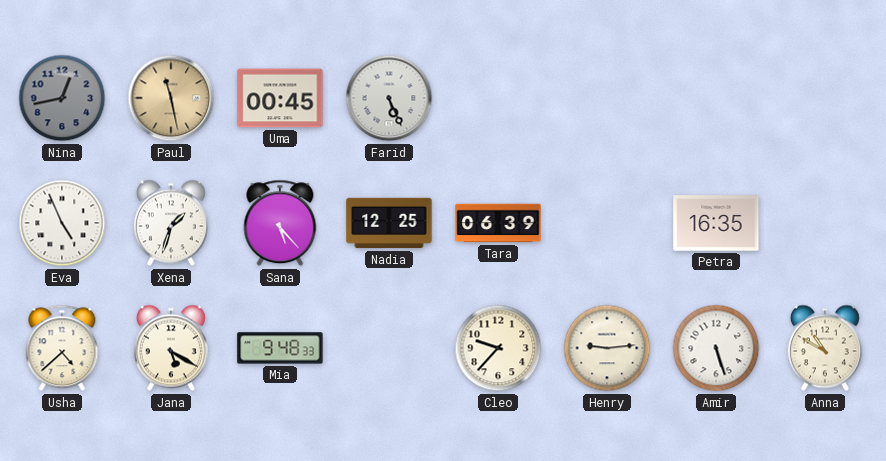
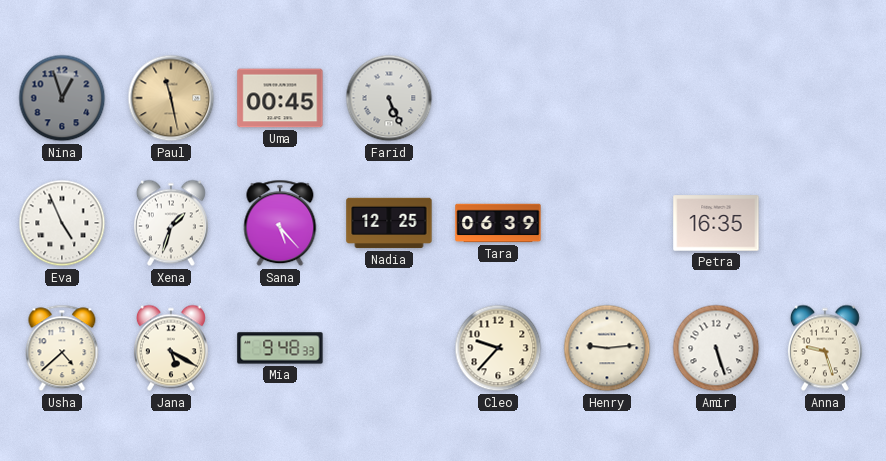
Nina: 12:43 -> 12:57 (62, 98)
Anna: 10:50 -> 9:27 (825, 348)
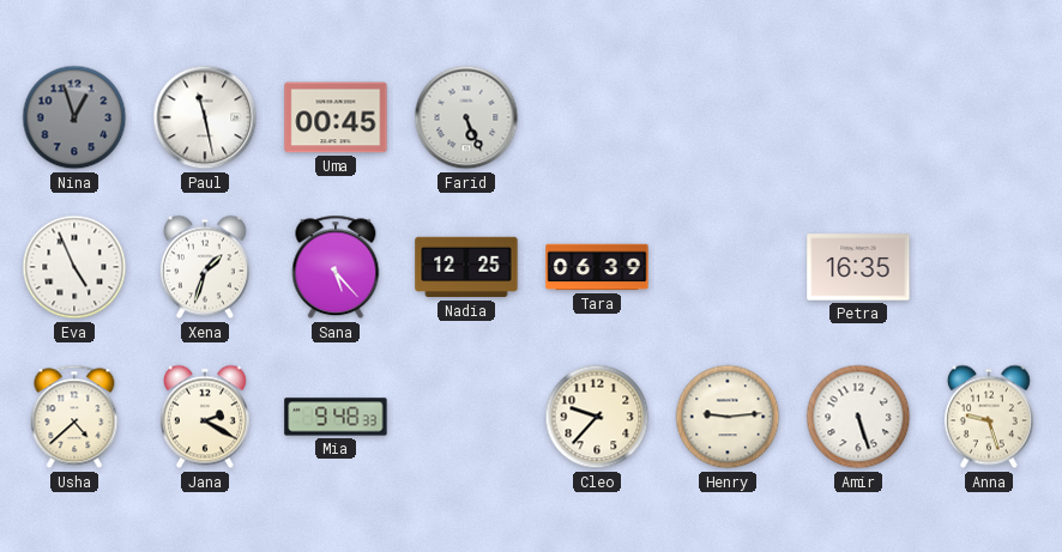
Paul dial: champagne -> white (205, 117)
Jana: 5:20 -> 2:20 (205, 417)
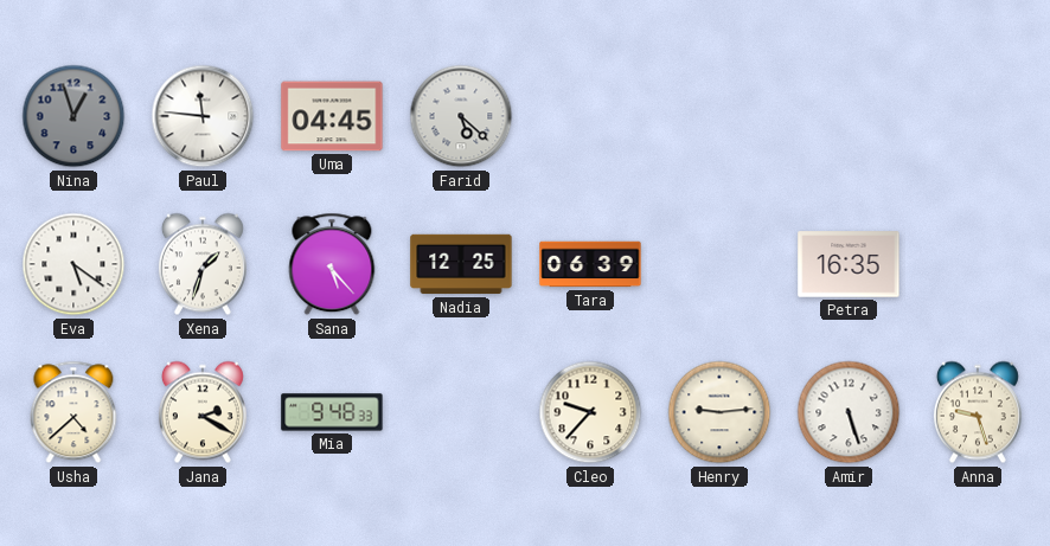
Paul: 11:28 -> 11:46 (203, 116)
Uma: 00:45 -> 04:45 (332, 116)
Farid: 5:26 -> 5:22 (461, 116)
Eva: 4:56 -> 5:21 (73, 264)
